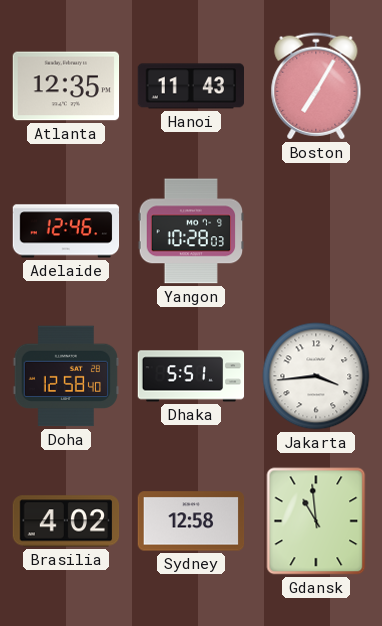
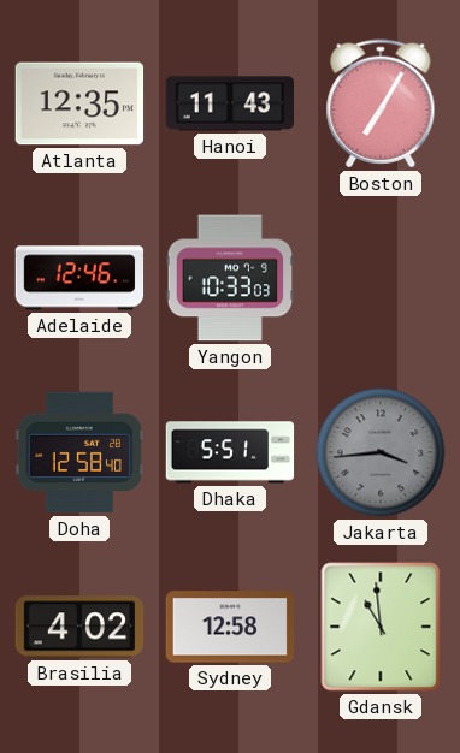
Yangon: 10:28 -> 10:33 (230, 278)
Jakarta dial: white -> grey (381, 452)
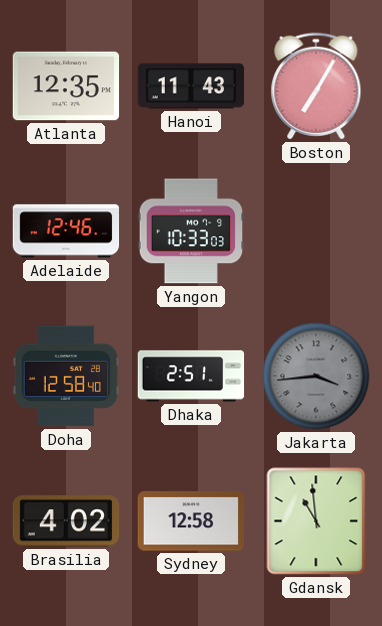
Dhaka: 5:51 -> 2:51 (191, 376)
